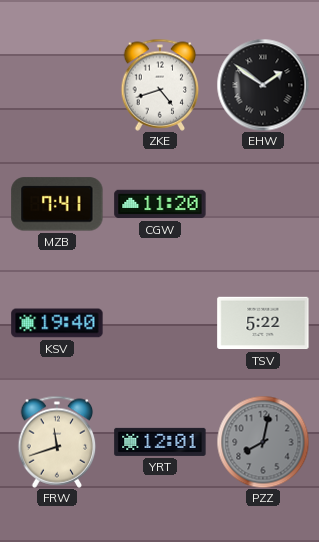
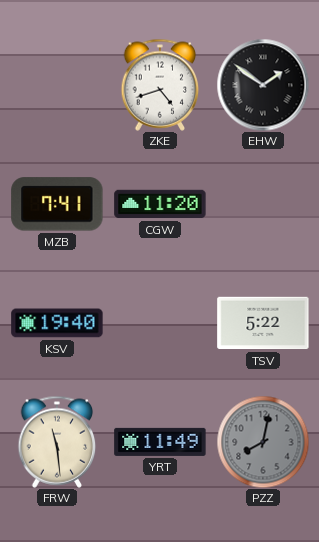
FRW: 11:42 -> 11:29 (57, 442)
YRT: 12:01 -> 11:49 (160, 442)
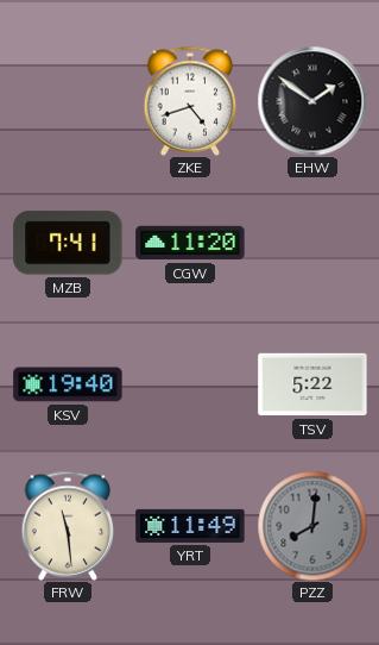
PZZ: 8:02 -> 8:01 (312, 526)
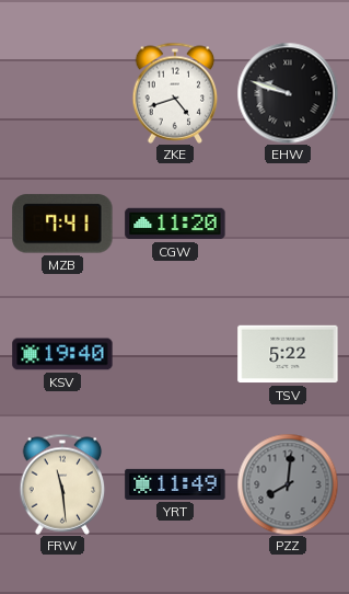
EHW: 1:51 -> 9:48 (288, 93)
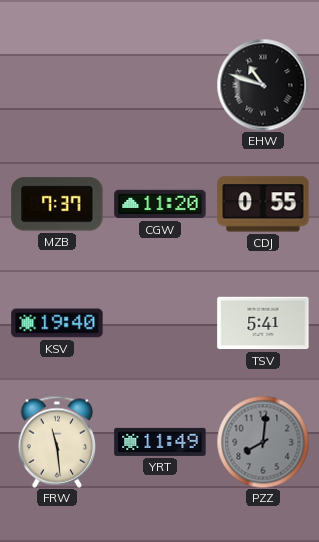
ZKE: 4:42 -> none (175, 93)
EHW: 9:48 -> 10:48 (263, 85)
MZB: 7:41 -> 7:37 (57, 204)
CDJ: none -> 0:55 (263, 204)
TSV: 5:22 -> 5:41 (263, 323)
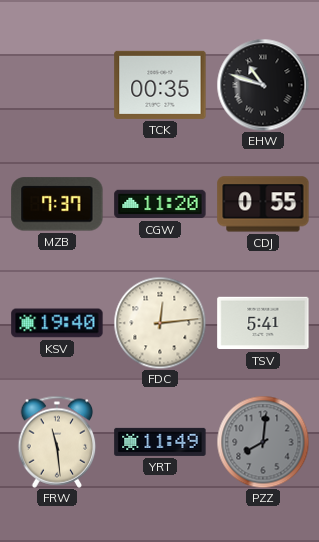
TCK: none -> 00:35 (160, 85)
FDC: none -> 12:14 (160, 323)
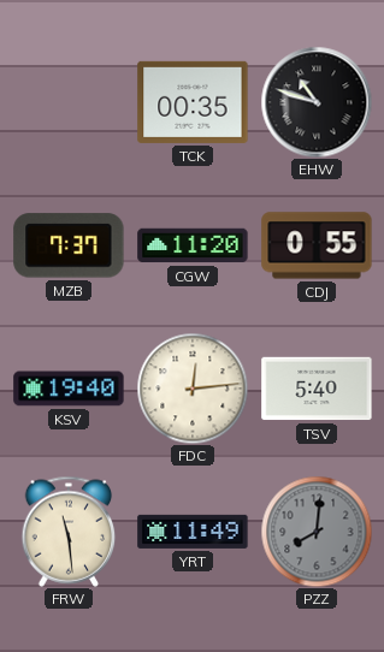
TSV: 5:41 -> 5:40 (317, 389)
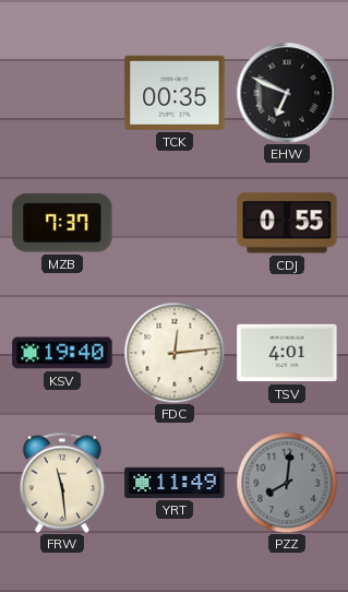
EHW: 10:48 -> 6:49 (287, 93)
CGW: 11:20 -> none (193, 245)
TSV: 5:40 -> 4:01 (287, 353)
